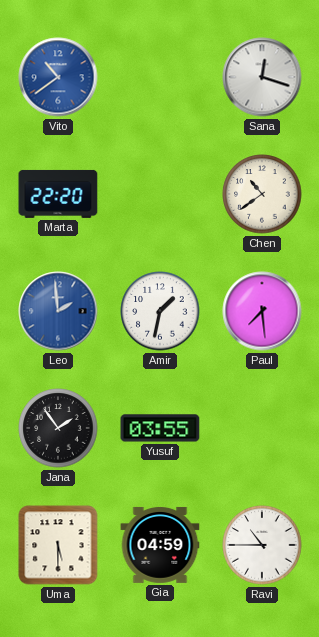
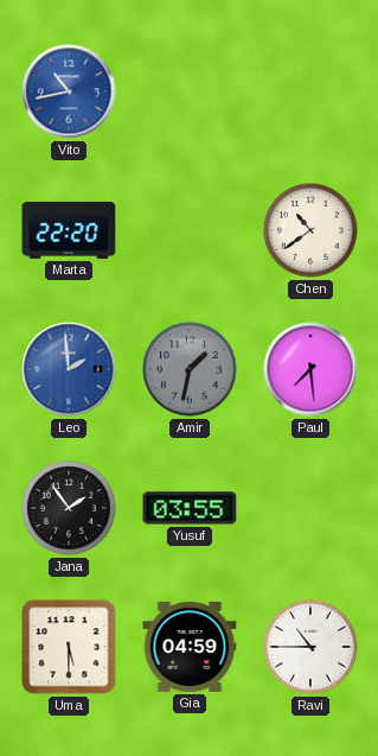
Vito: 10:39 -> 10:43 (69, 91)
Sana: 12:18 -> none (262, 77)
Amir dial: white -> grey (190, 369)
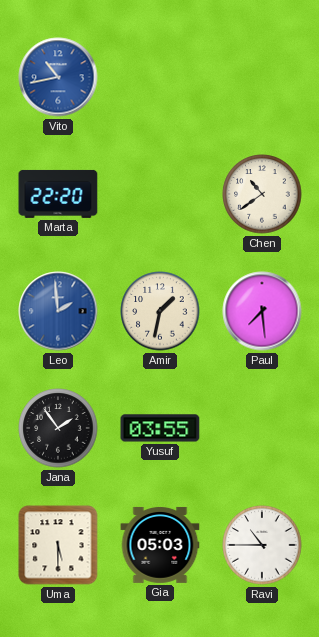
Amir dial: grey -> cream (160, 311)
Gia: 04:59 -> 05:03 (160, 545)
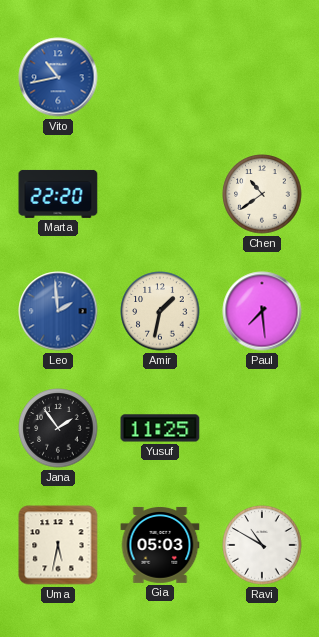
Yusuf: 03:55 -> 11:25 (160, 428)
Uma: 5:30 -> 5:32 (58, 545)
Ravi: 10:45 -> 10:50 (262, 545)
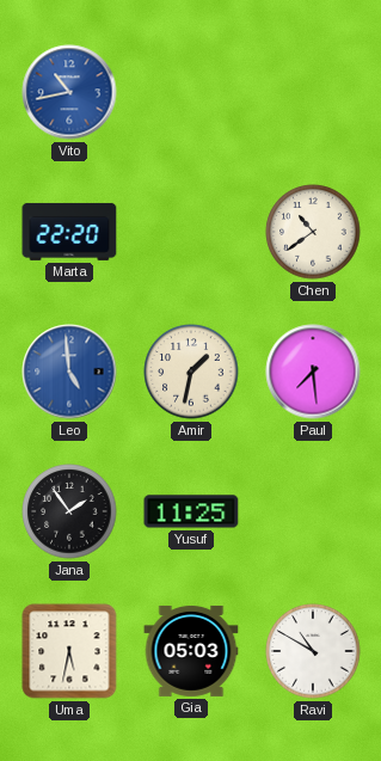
Leo: 1:59 -> 4:59 (69, 372)
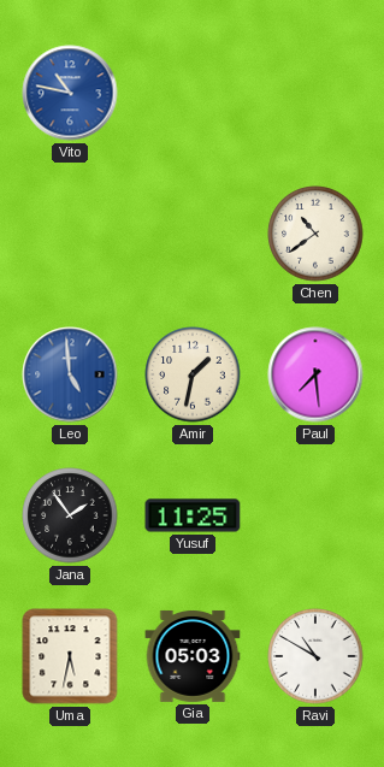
Vito: 10:43 -> 10:47 (70, 93)
Marta: 22:20 -> none (69, 232)
